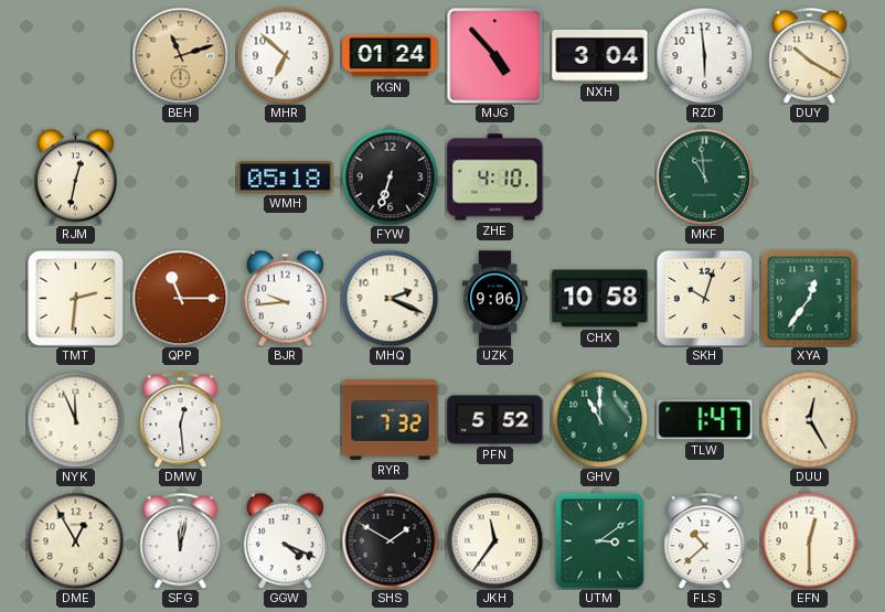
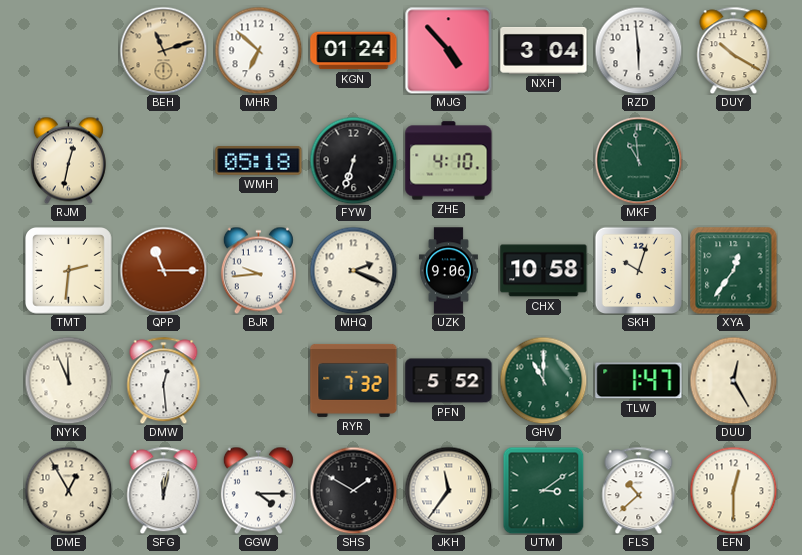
GGW: 4:19 -> 4:15 (258, 490)
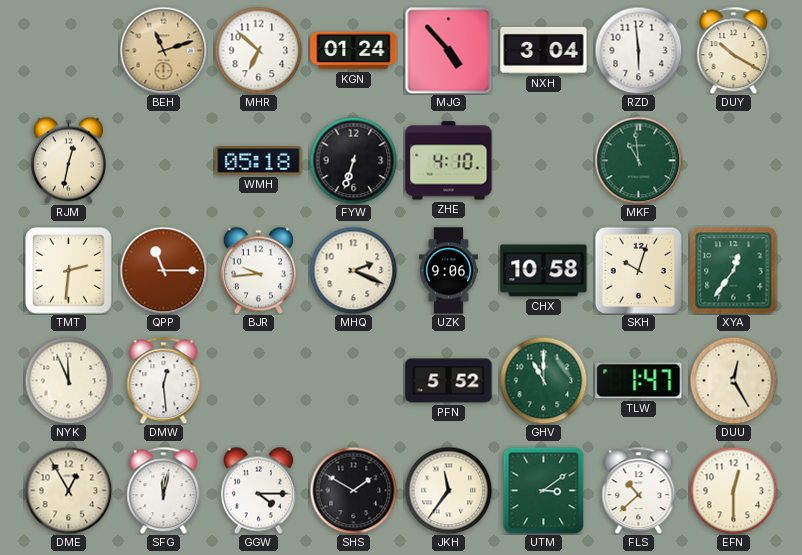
RYR: 7:32 -> none (354, 380)
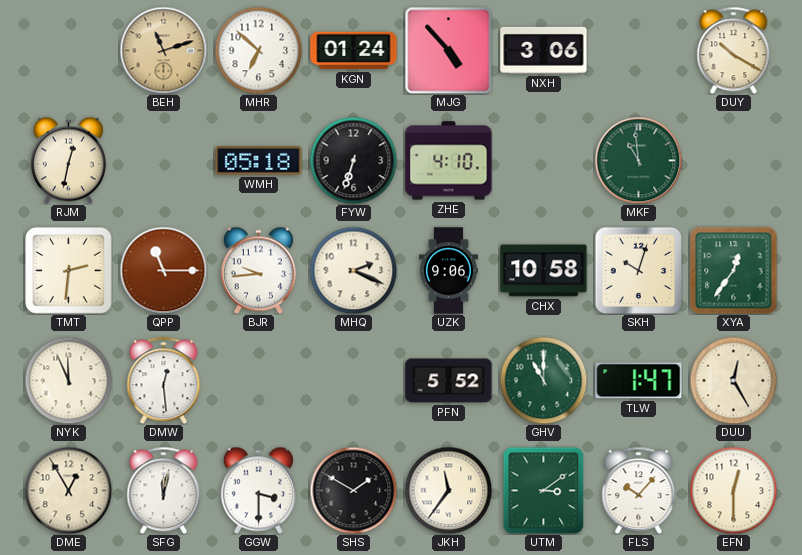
NXH: 3:04 -> 3:06 (544, 50)
RZD: 5:59 -> none (638, 50)
GGW: 4:15 -> 3:30 (258, 490)
FLS: 10:38 -> 10:07 (639, 490)
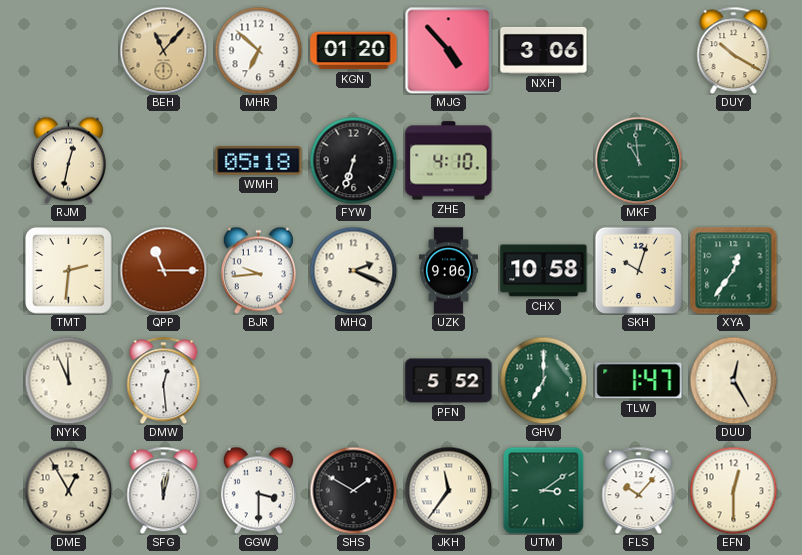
BEH: 11:12 -> 11:07 (163, 50)
KGN: 01:24 -> 01:20 (354, 51)
GHV: 11:00 -> 7:00 (543, 380)
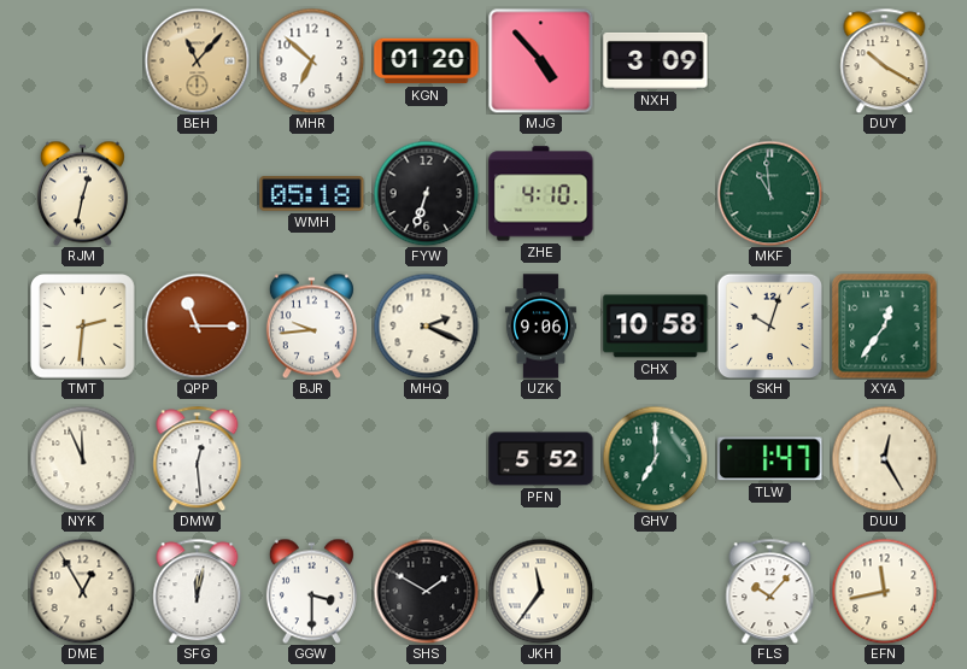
NXH: 3:06 -> 3:09 (656, 60)
UTM: 3:09 -> none (544, 490)
EFN: 12:30 -> 11:43 (884, 591)
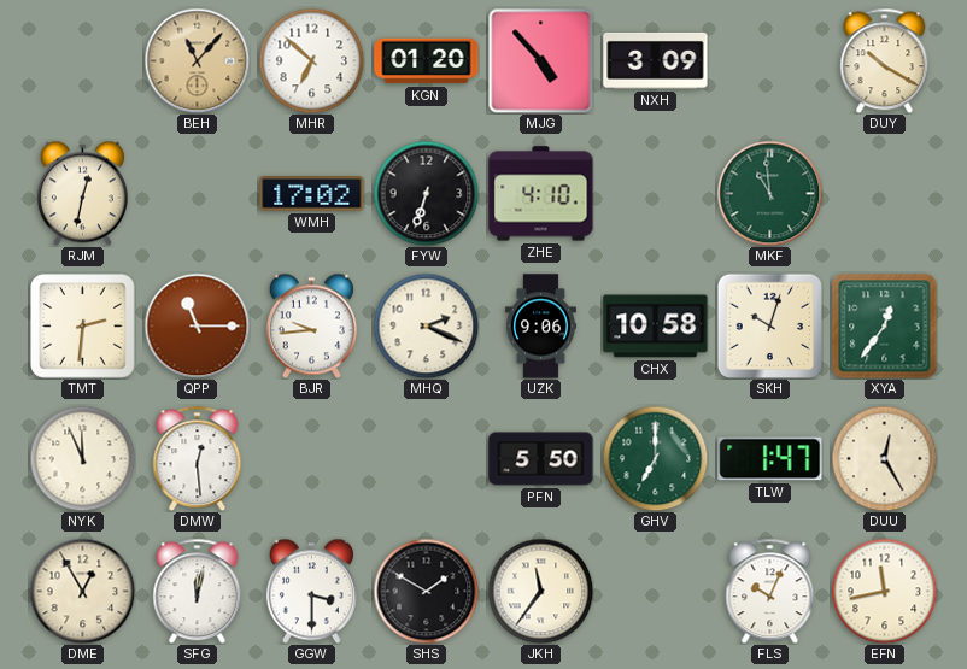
WMH: 05:18 -> 17:02 (312, 194)
PFN: 5:52 -> 5:50 (541, 459)
FLS: 10:07 -> 10:04 (770, 591)
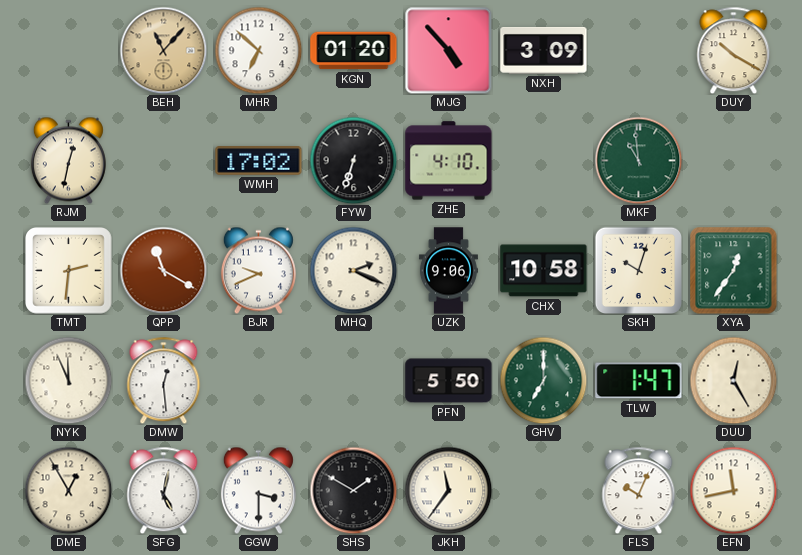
QPP: 11:15 -> 11:20 (163, 270)
BJR: 9:44 -> 9:41 (258, 270)
SFG: 12:02 -> 5:02 (164, 490)
